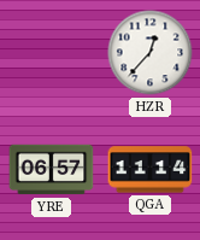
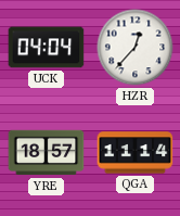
UCK: none -> 04:04 (47, 48)
YRE: 06:57 -> 18:57 (47, 153)
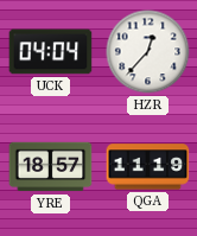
QGA: 11:14 -> 11:19 (148, 167)
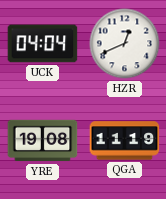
HZR: 12:37 -> 12:41 (125, 44)
YRE: 18:57 -> 19:08 (43, 141)
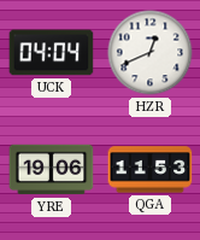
YRE: 19:08 -> 19:06 (52, 170)
QGA: 11:19 -> 11:53 (151, 170)
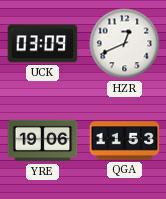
UCK: 04:04 -> 03:09 (43, 44)
